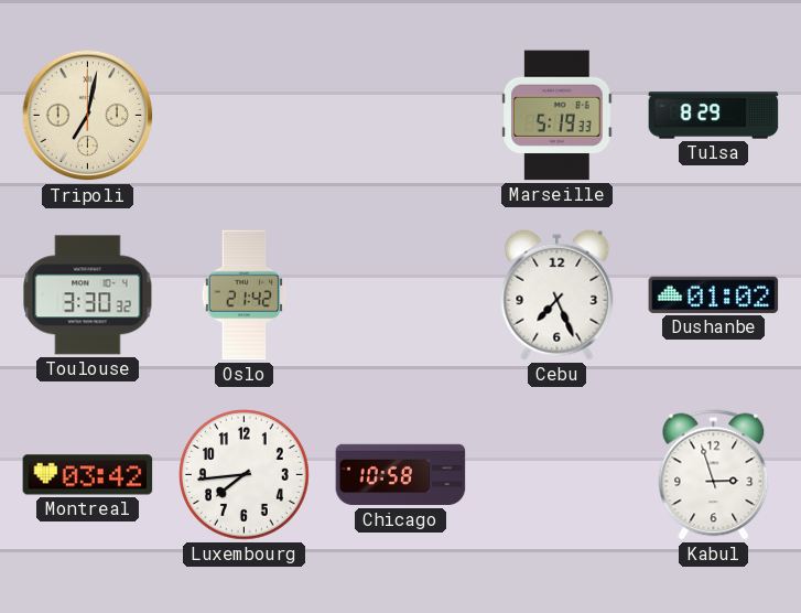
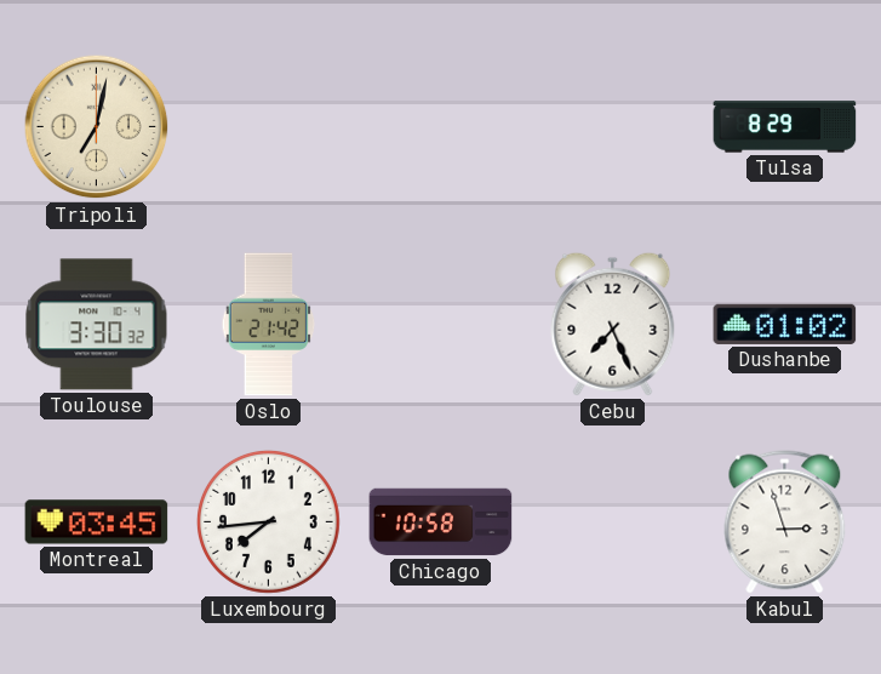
Marseille: 5:19 -> none (558, 116)
Montreal: 03:42 -> 03:45 (97, 522)
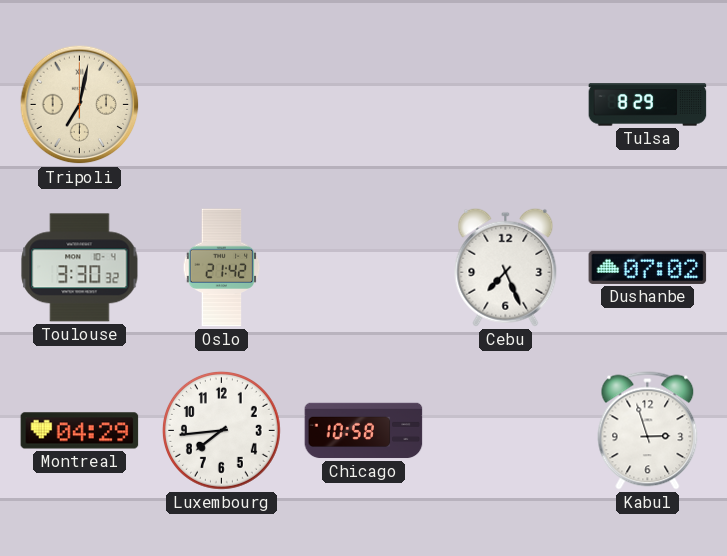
Dushanbe: 01:02 -> 07:02 (648, 267)
Montreal: 03:45 -> 04:29 (80, 431)
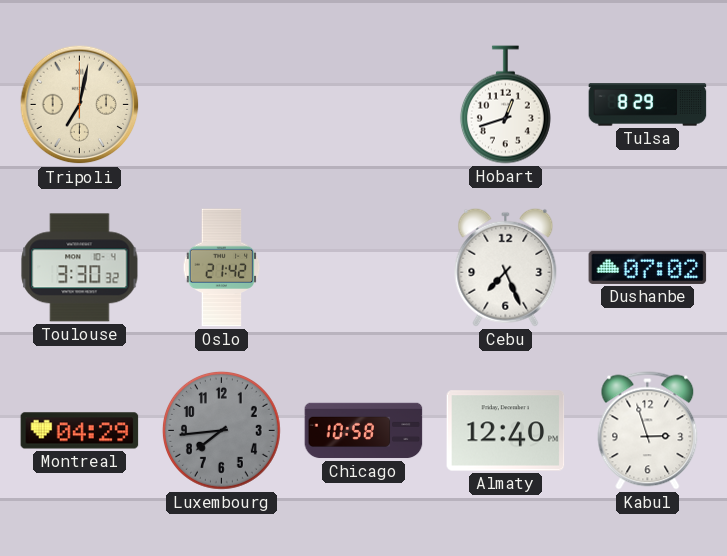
Hobart: none -> 12:42 (505, 105)
Luxembourg dial: white -> grey (221, 430)
Almaty: none -> 12:40 (506, 431)
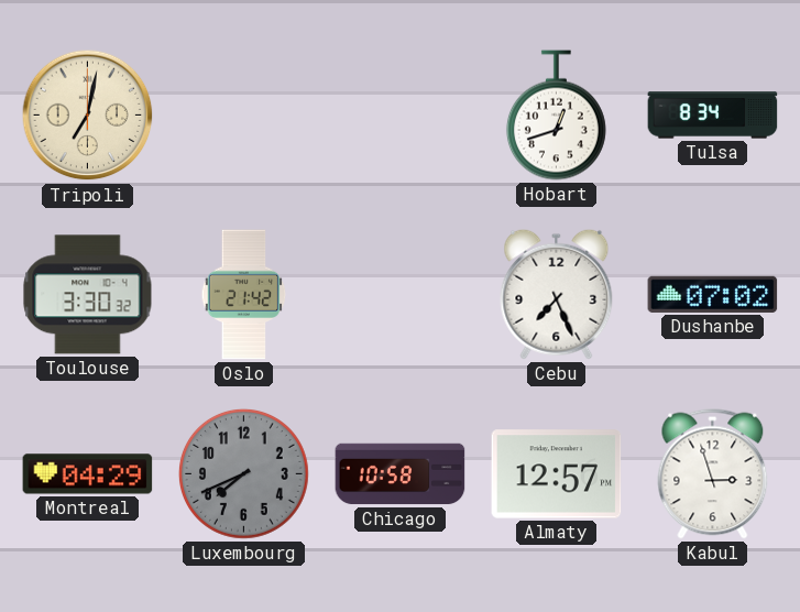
Tulsa: 8:29 -> 8:34 (713, 116)
Luxembourg: 7:44 -> 7:41 (243, 473)
Almaty: 12:40 -> 12:57 (557, 474)
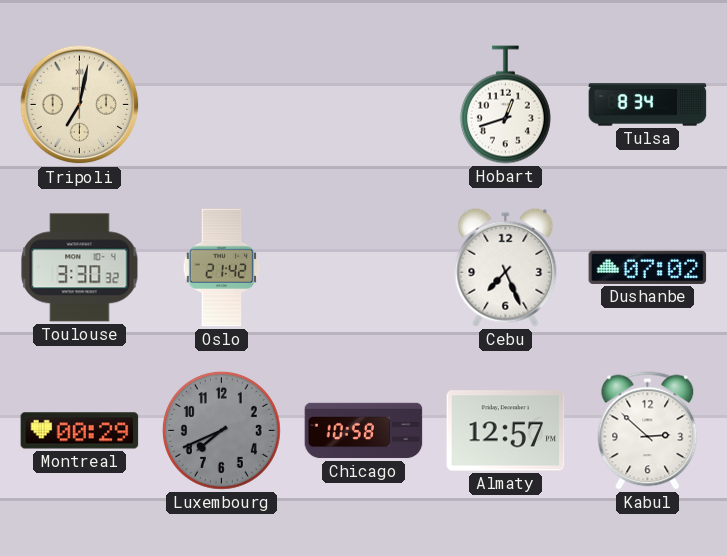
Montreal: 04:29 -> 00:29 (80, 431)
Kabul: 2:57 -> 2:52 (648, 431)
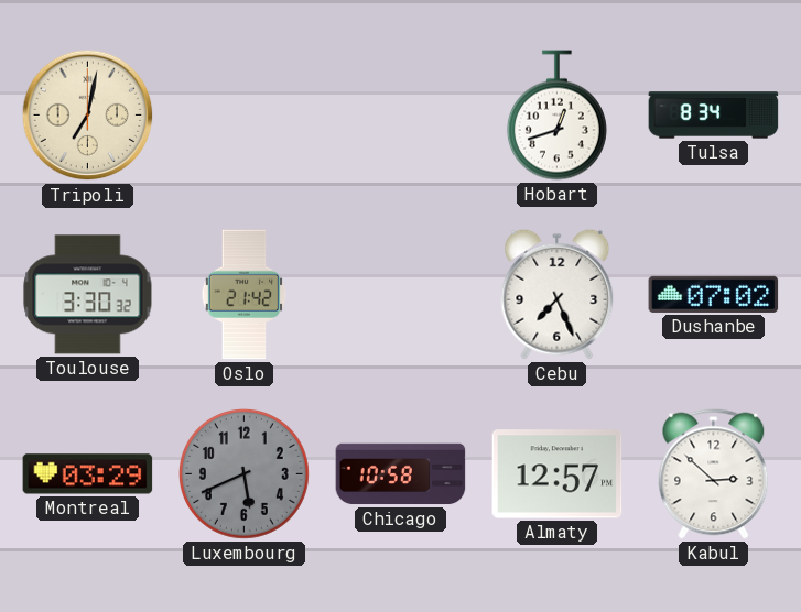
Montreal: 00:29 -> 03:29 (88, 474)
Luxembourg: 7:41 -> 5:41 (243, 473)
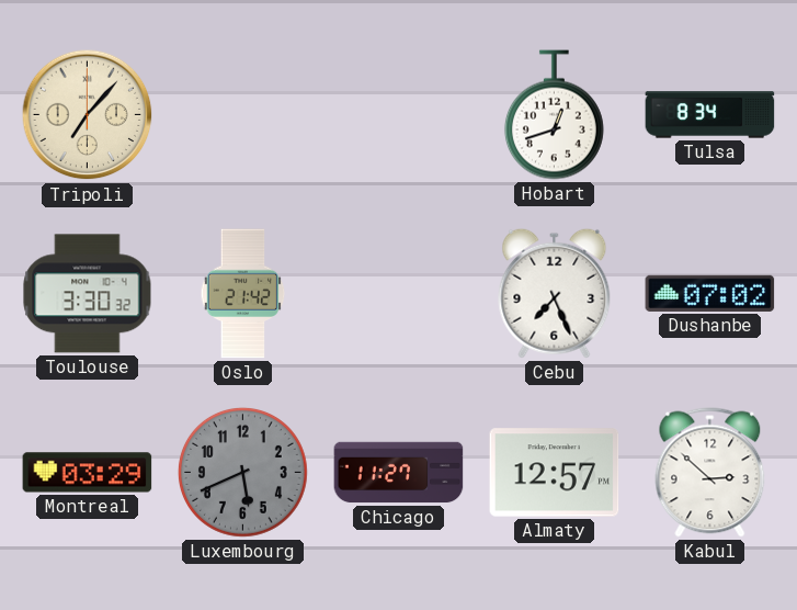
Tripoli: 7:02 -> 7:07 (88, 115)
Chicago: 10:58 -> 11:27 (399, 473)
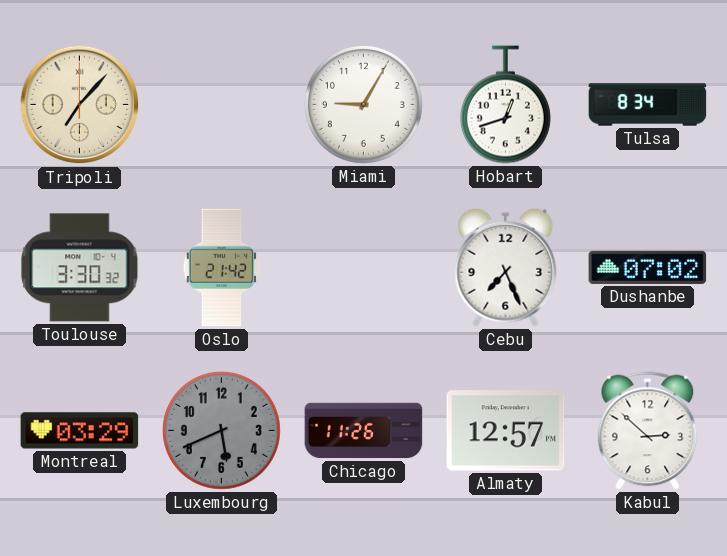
Miami: none -> 9:05 (363, 104)
Chicago: 11:27 -> 11:26 (364, 431)
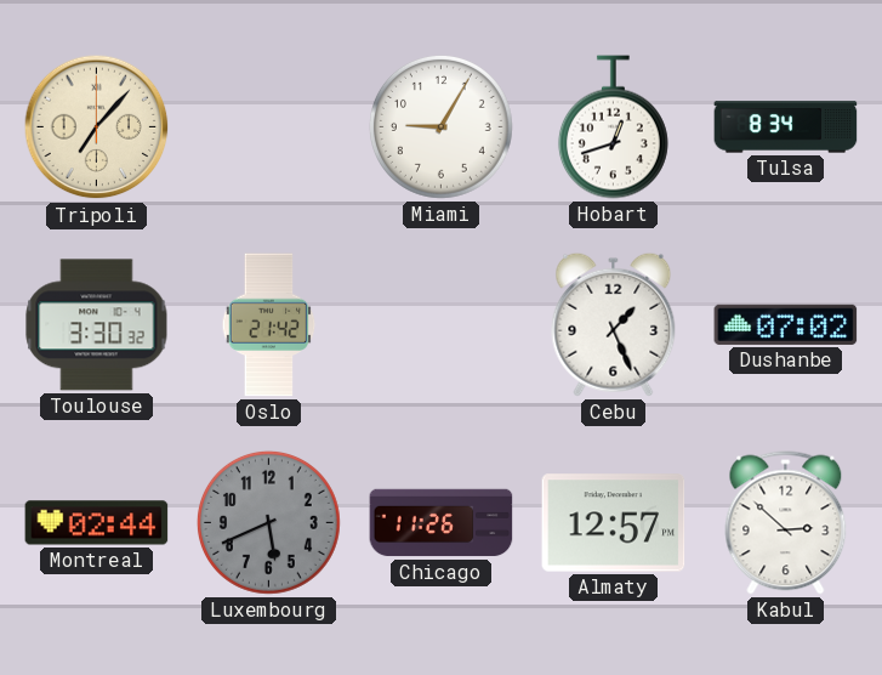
Cebu: 7:26 -> 1:26 (614, 324)
Montreal: 03:29 -> 02:44 (97, 523)
